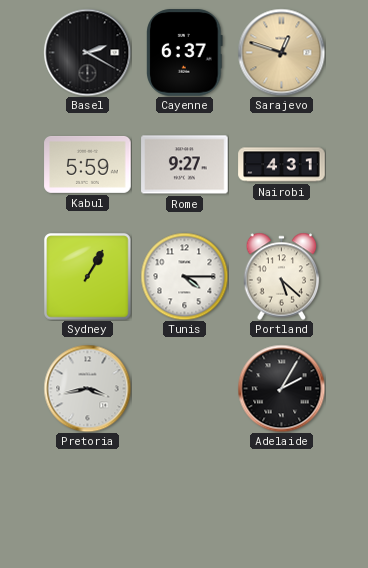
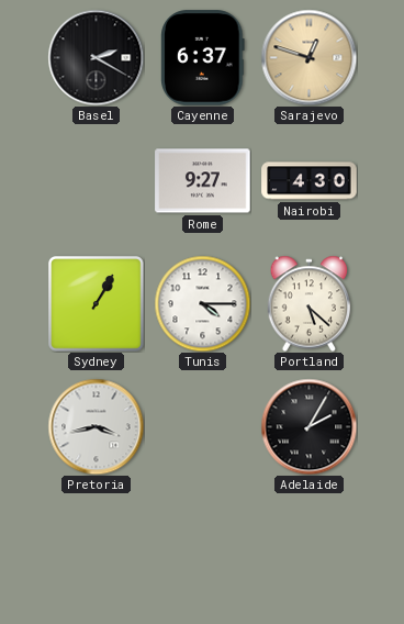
Kabul: 5:59 -> none (88, 164)
Nairobi: 4:31 -> 4:30 (310, 181)
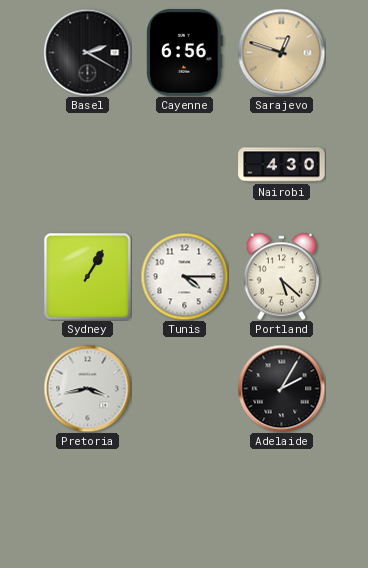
Cayenne: 6:37 -> 6:56 (185, 53)
Rome: 9:27 -> none (203, 181)
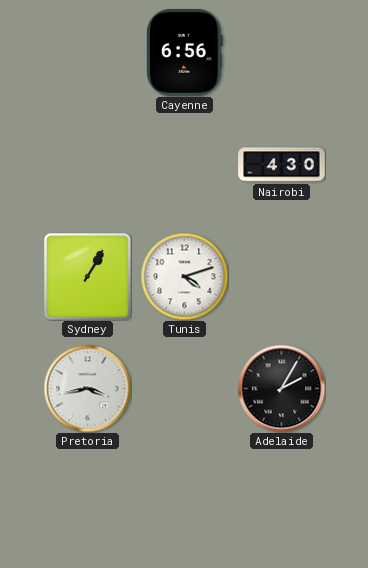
Basel: 2:20 -> none (87, 52)
Sarajevo: 12:48 -> none (281, 52)
Tunis: 4:15 -> 4:12 (184, 276)
Portland: 5:22 -> none (282, 276)
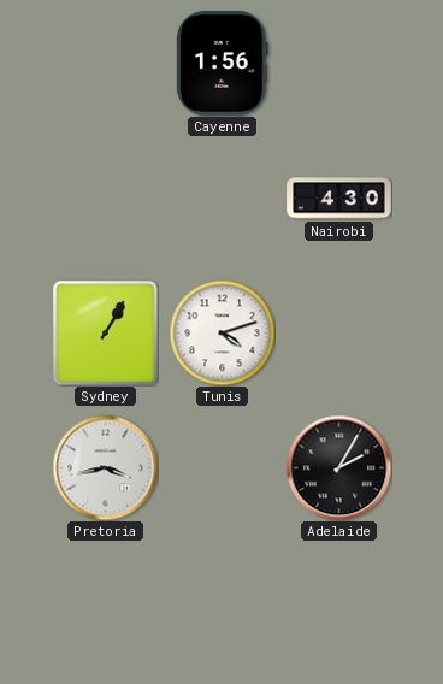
Cayenne: 6:56 -> 1:56 (223, 64)
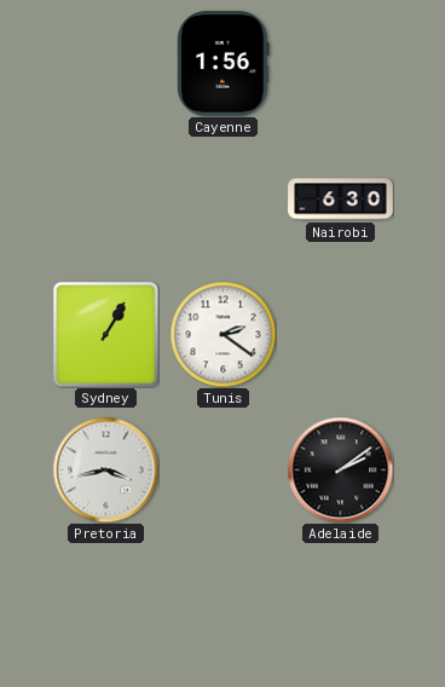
Nairobi: 4:30 -> 6:30 (341, 200)
Tunis: 4:12 -> 2:21 (223, 334)
Adelaide: 2:05 -> 2:09 (340, 469)
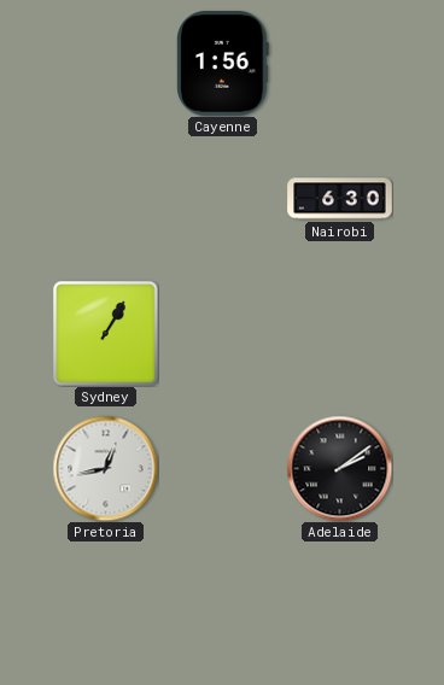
Tunis: 2:21 -> none (223, 334)
Pretoria: 3:43 -> 12:43 (105, 468)
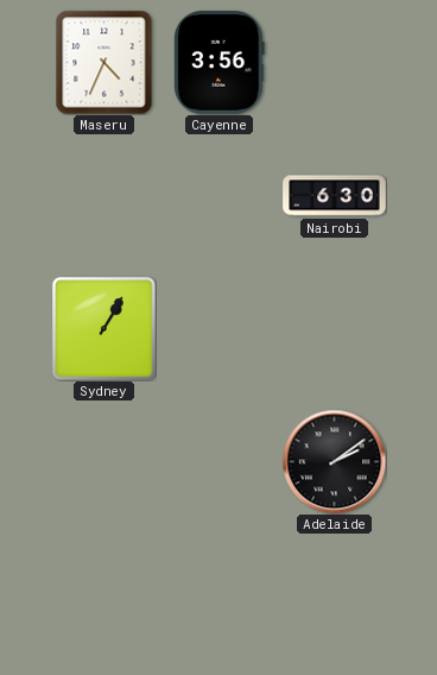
Maseru: none -> 4:34 (104, 62)
Cayenne: 1:56 -> 3:56 (220, 63)
Pretoria: 12:43 -> none (105, 468)
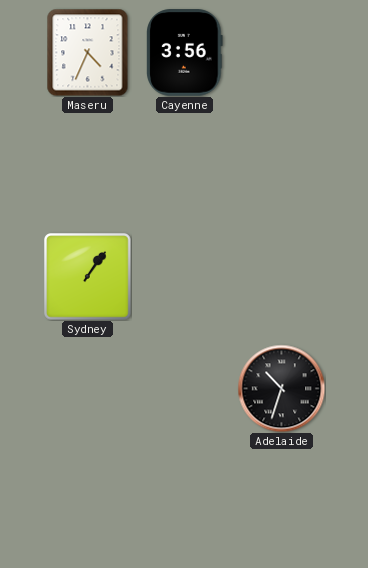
Nairobi: 6:30 -> none (335, 196)
Sydney: 1:05 -> 1:06 (88, 277)
Adelaide: 2:09 -> 10:33 (281, 388)
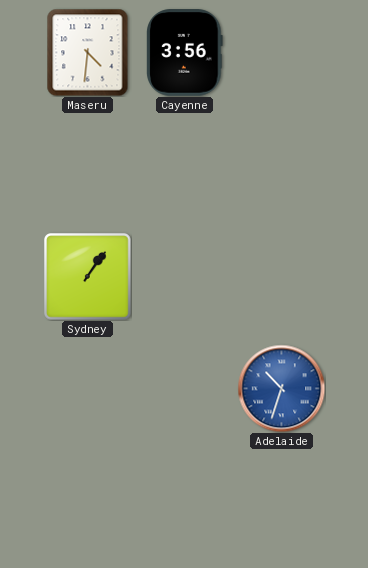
Maseru: 4:34 -> 4:31 (88, 52)
Adelaide dial: black -> blue (281, 388)
